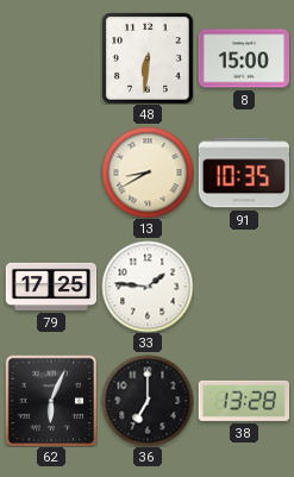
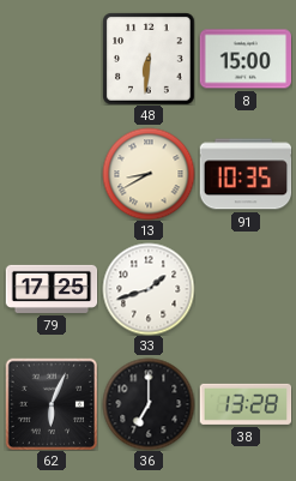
33: 1:46 -> 1:42 (149, 289)
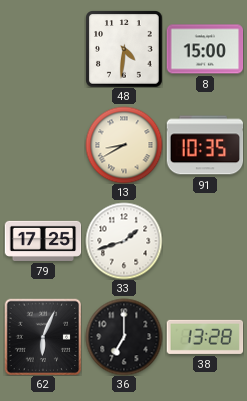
48: 6:31 -> 4:31 (124, 49)
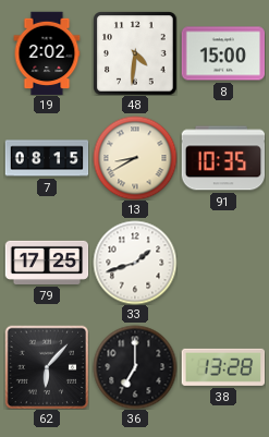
19: none -> 2:02 (47, 53)
7: none -> 08:15 (47, 158)
62: 6:04 -> 6:07 (47, 367)
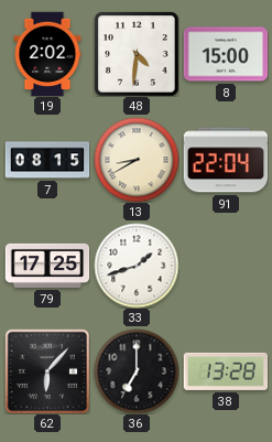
91: 10:35 -> 22:04 (226, 160)
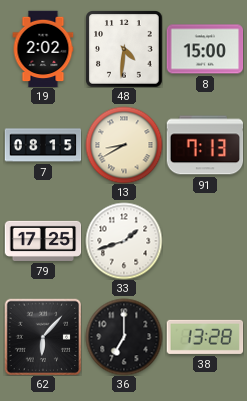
91: 22:04 -> 7:13 (205, 145)
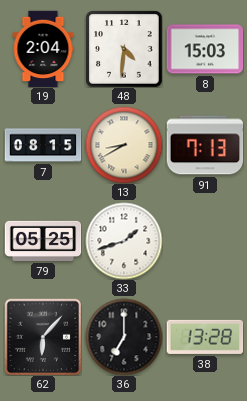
19: 2:02 -> 2:04 (43, 49)
8: 15:00 -> 15:03 (205, 49)
79: 17:25 -> 05:25 (43, 241)
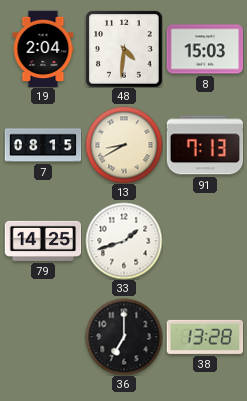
79: 05:25 -> 14:25 (43, 241)
62: 6:07 -> none (43, 337)
